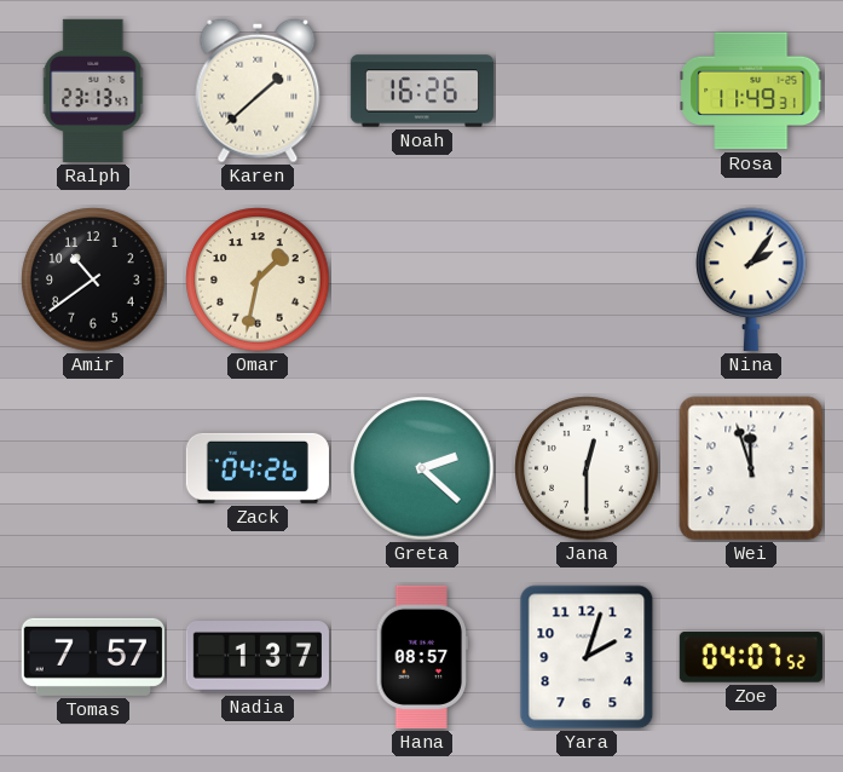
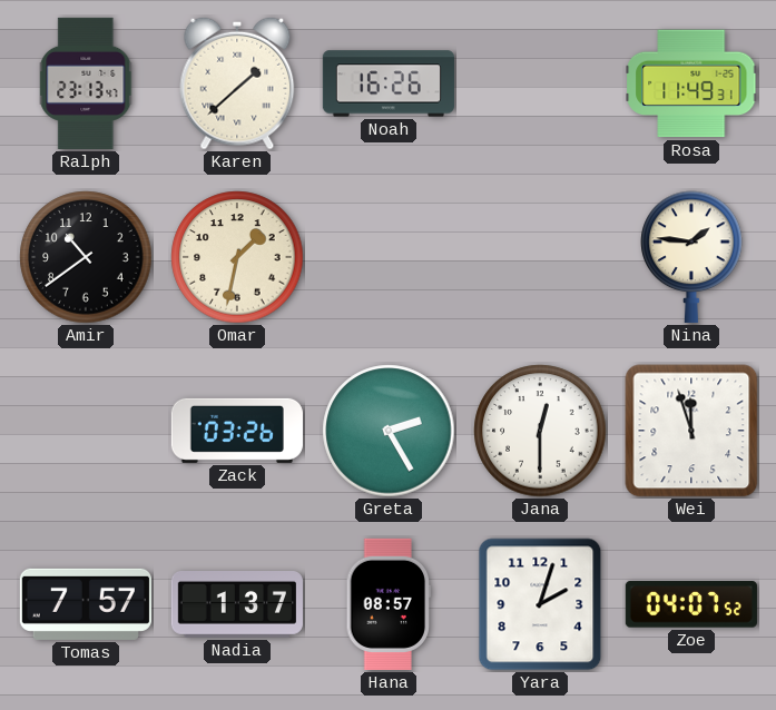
Nina: 2:06 -> 1:46 (691, 257)
Zack: 04:26 -> 03:26 (237, 431)
Greta: 2:22 -> 2:25 (389, 431)
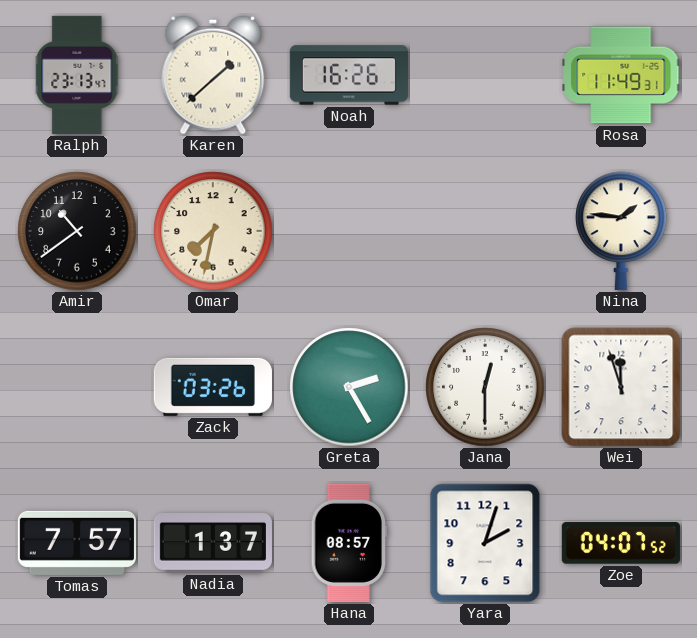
Omar: 1:32 -> 7:32 (213, 231)
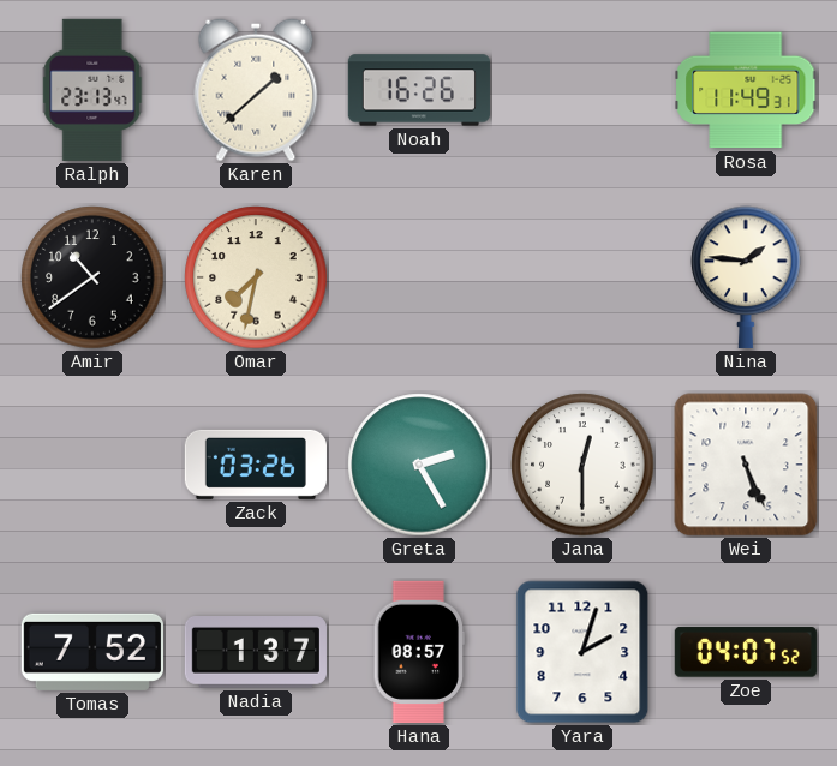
Wei: 11:57 -> 5:26 (746, 465)
Tomas: 7:57 -> 7:52 (92, 652)
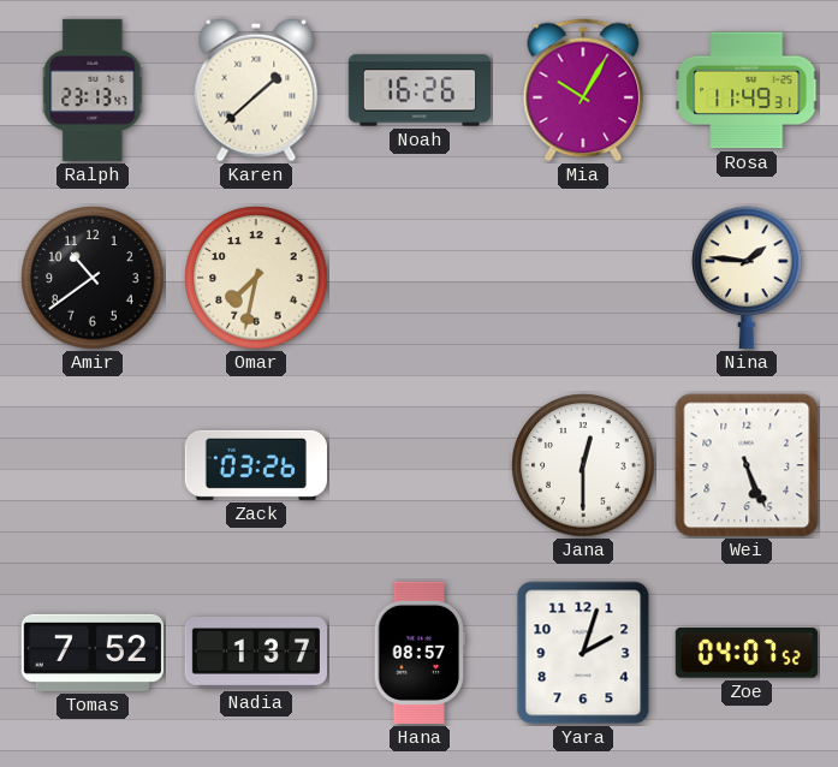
Mia: none -> 10:05 (583, 90)
Greta: 2:25 -> none (419, 465)
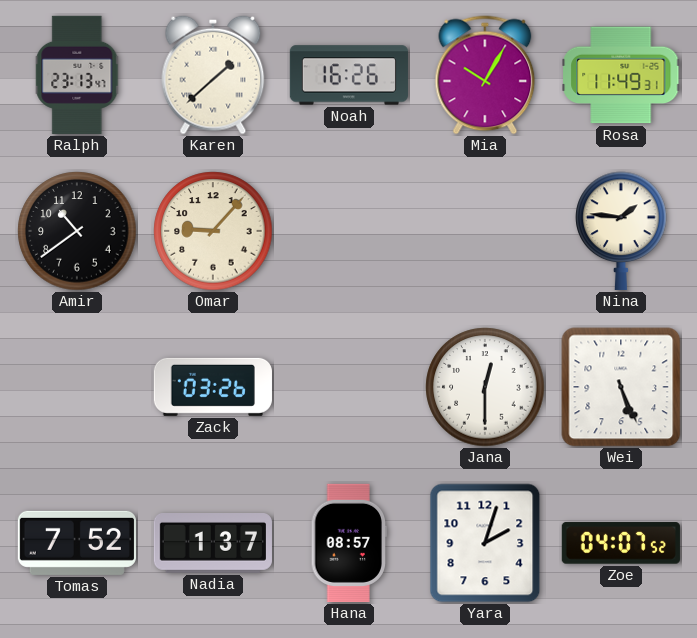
Omar: 7:32 -> 9:07 (213, 231)
